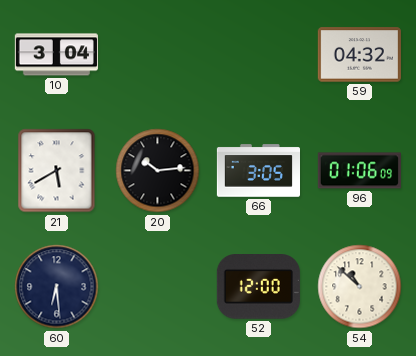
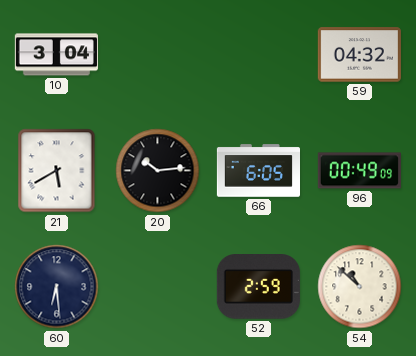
66: 3:05 -> 6:05 (258, 171)
96: 01:06 -> 00:49 (359, 171)
52: 12:00 -> 2:59 (258, 287)
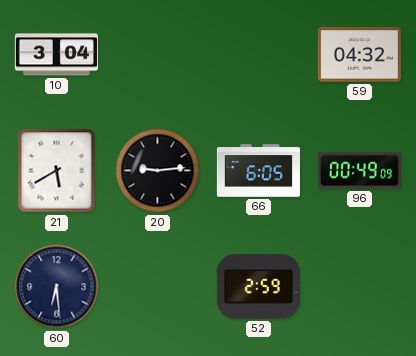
20: 10:14 -> 9:14 (158, 171)
54: 10:52 -> none (360, 287)
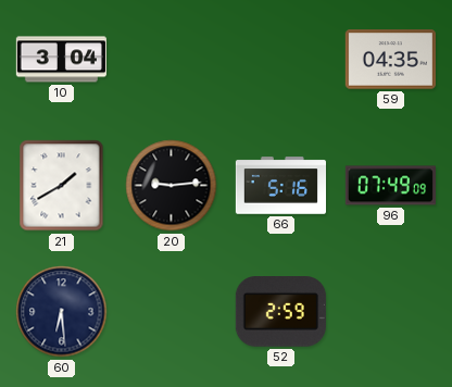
59: 04:32 -> 04:35 (390, 60)
21: 5:40 -> 1:40 (62, 186)
66: 6:05 -> 5:16 (280, 186)
96: 00:49 -> 07:49 (390, 186)
